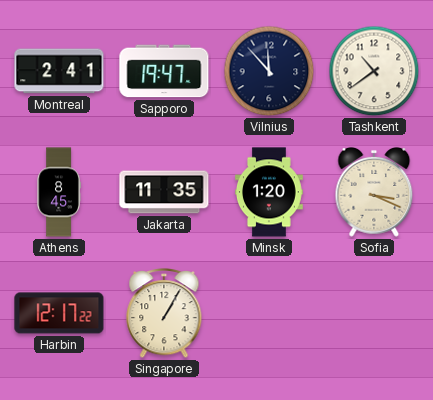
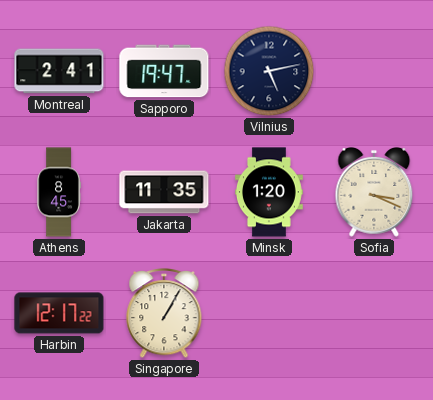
Vilnius: 11:53 -> 5:13 (269, 71)
Tashkent: 10:39 -> none (374, 71)
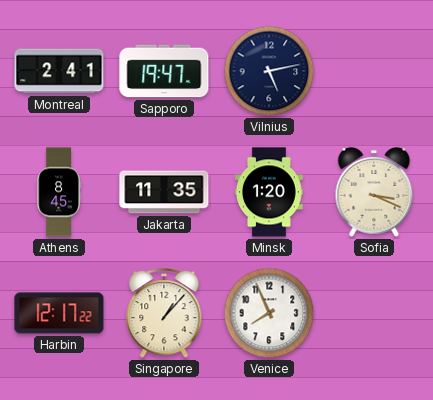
Singapore: 1:05 -> 1:07 (164, 314)
Venice: none -> 7:56 (269, 313)
